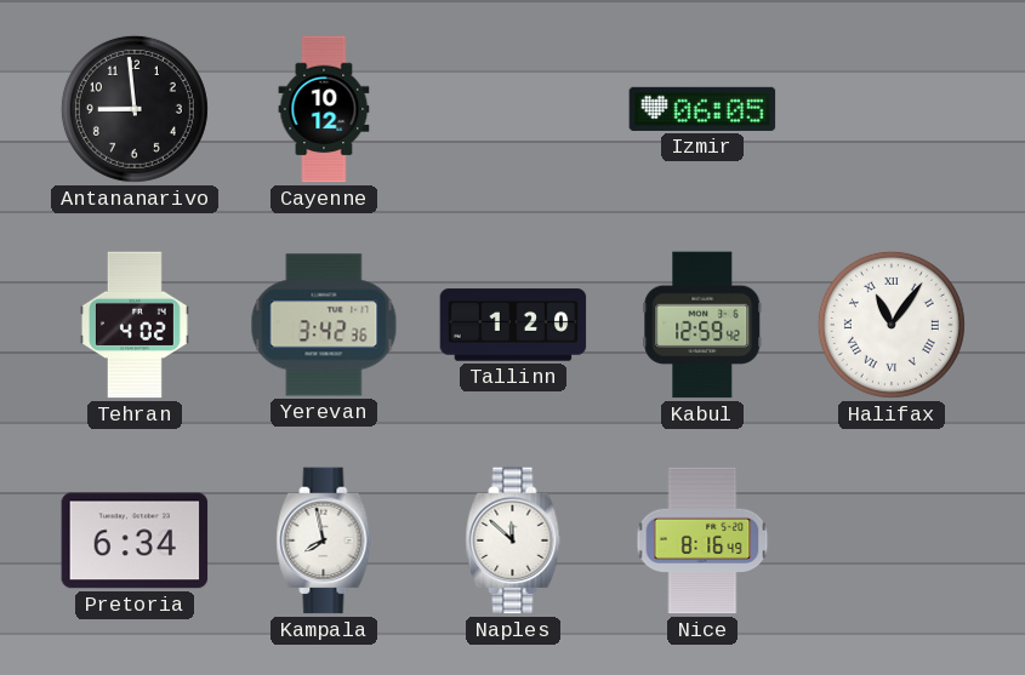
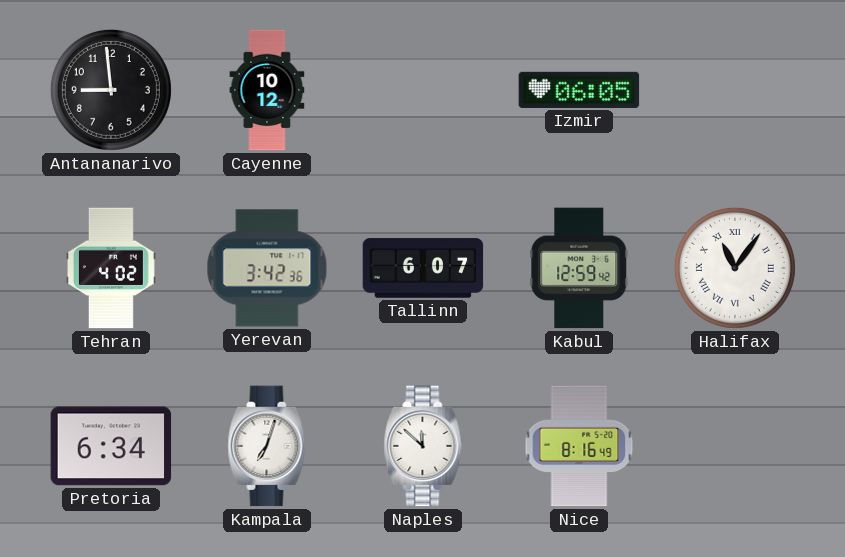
Tallinn: 1:20 -> 6:07 (423, 268)
Kampala: 7:58 -> 7:03 (267, 446)
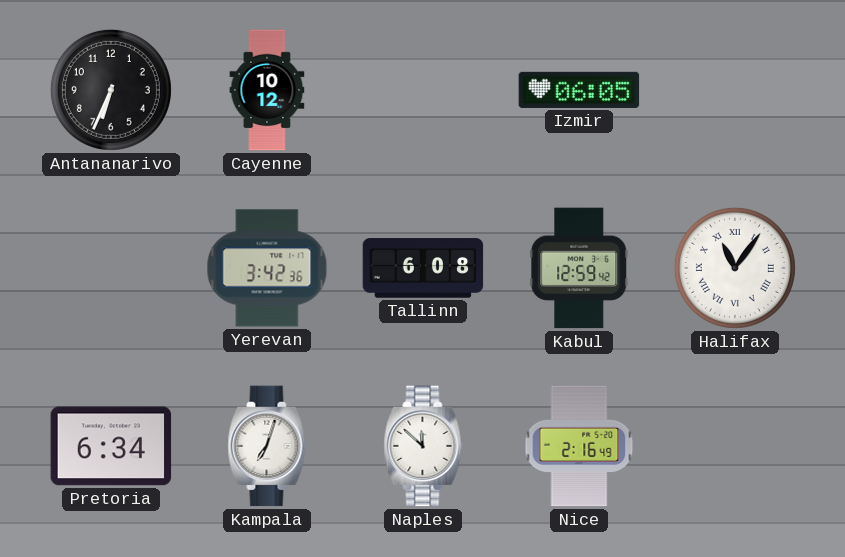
Antananarivo: 8:59 -> 6:34 (111, 90)
Tehran: 4:02 -> none (111, 268)
Tallinn: 6:07 -> 6:08 (423, 268)
Nice: 8:16 -> 2:16 (579, 446)
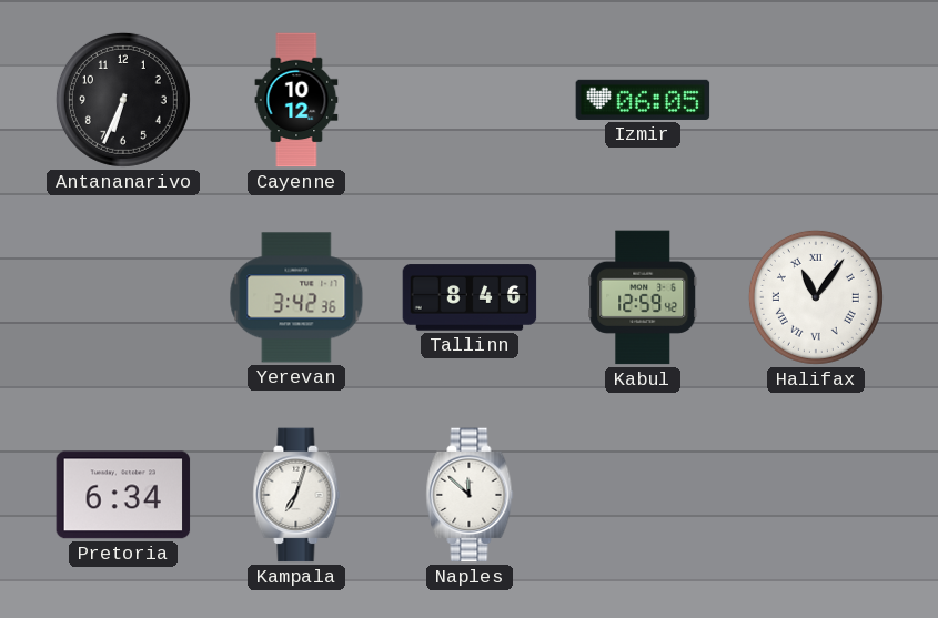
Tallinn: 6:08 -> 8:46 (470, 297)
Nice: 2:16 -> none (579, 446)
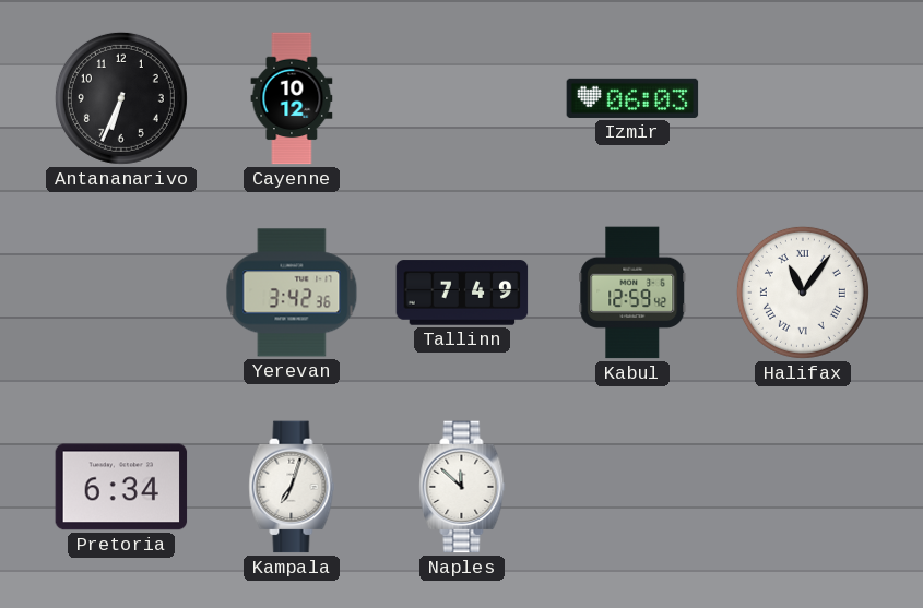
Izmir: 06:05 -> 06:03 (632, 98)
Tallinn: 8:46 -> 7:49 (462, 293)
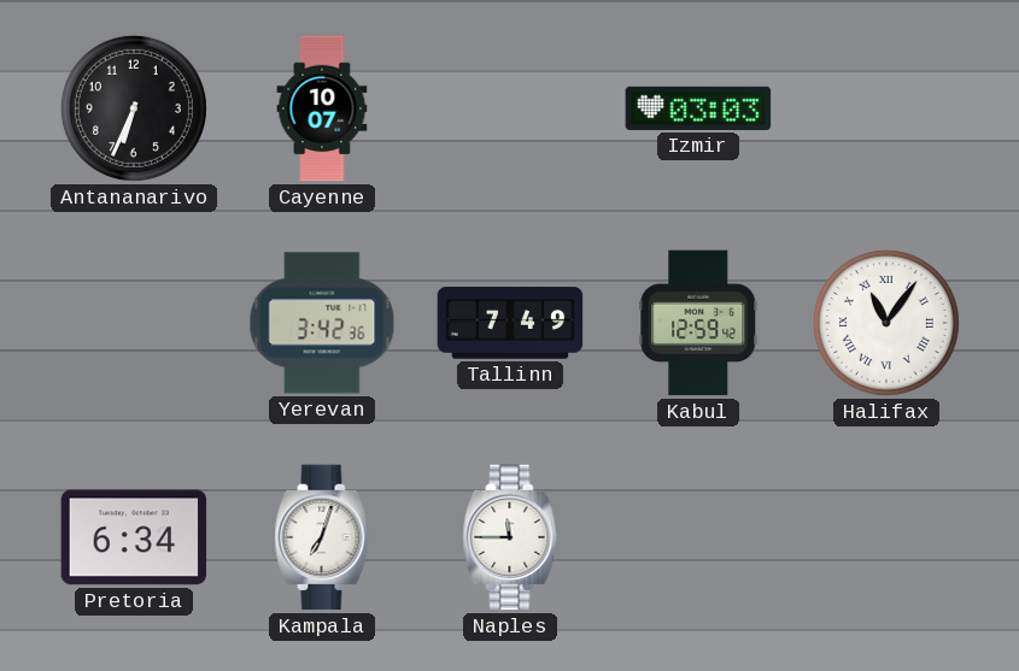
Cayenne: 10:12 -> 10:07 (322, 108)
Izmir: 06:03 -> 03:03 (698, 108)
Naples: 11:52 -> 11:45 (510, 537)
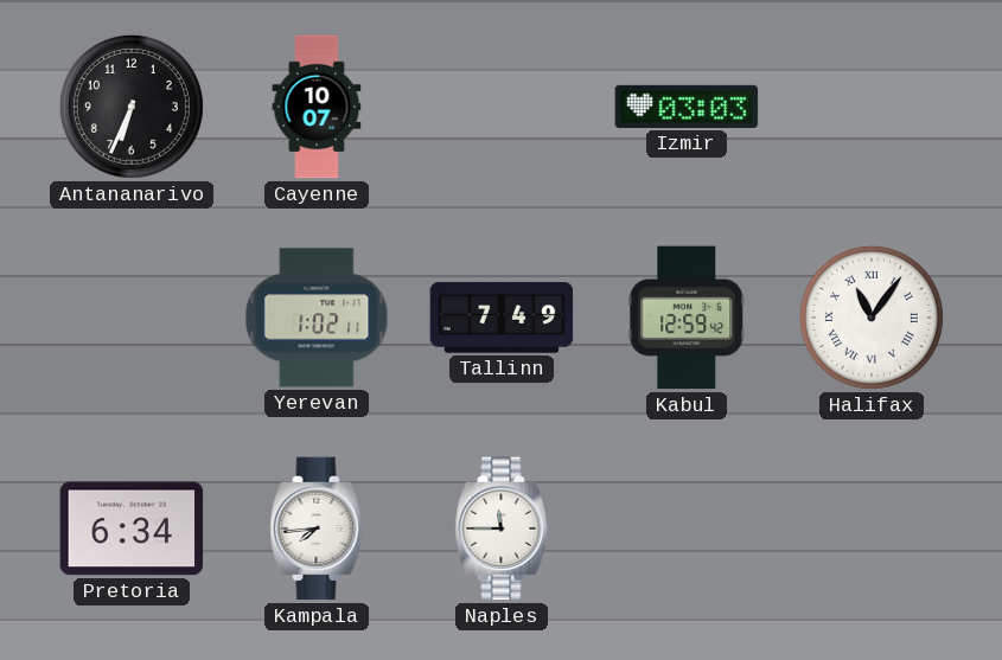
Yerevan: 3:42 -> 1:02 (317, 318)
Kampala: 7:03 -> 7:44 (317, 528)
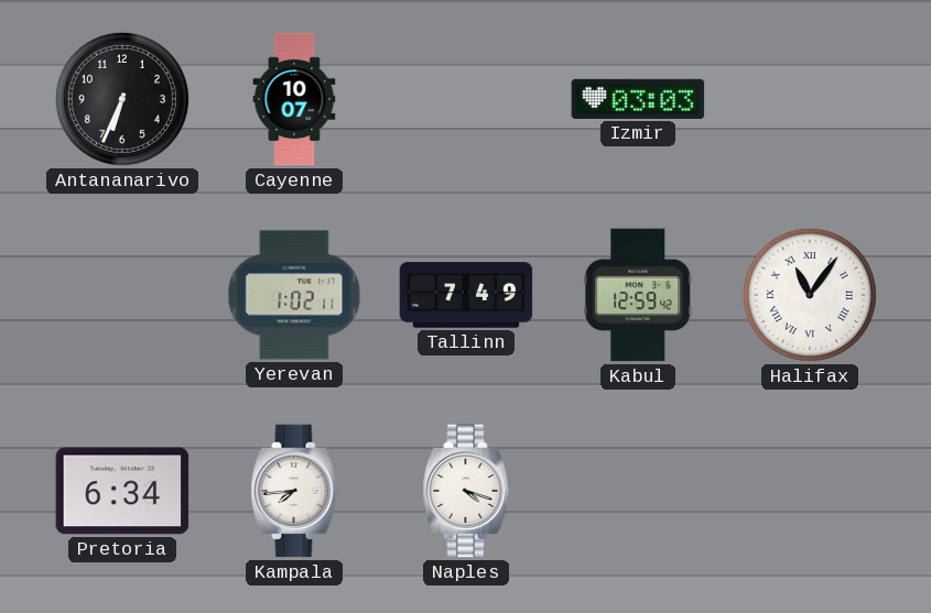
Naples: 11:45 -> 4:18 (466, 491)
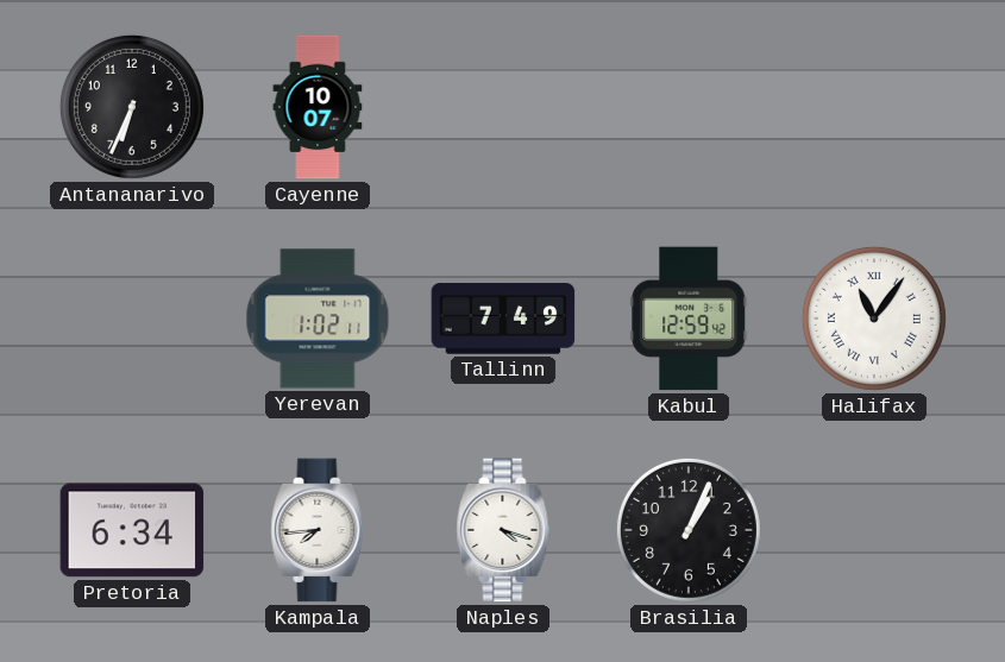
Izmir: 03:03 -> none (638, 99)
Brasilia: none -> 1:04 (689, 530)
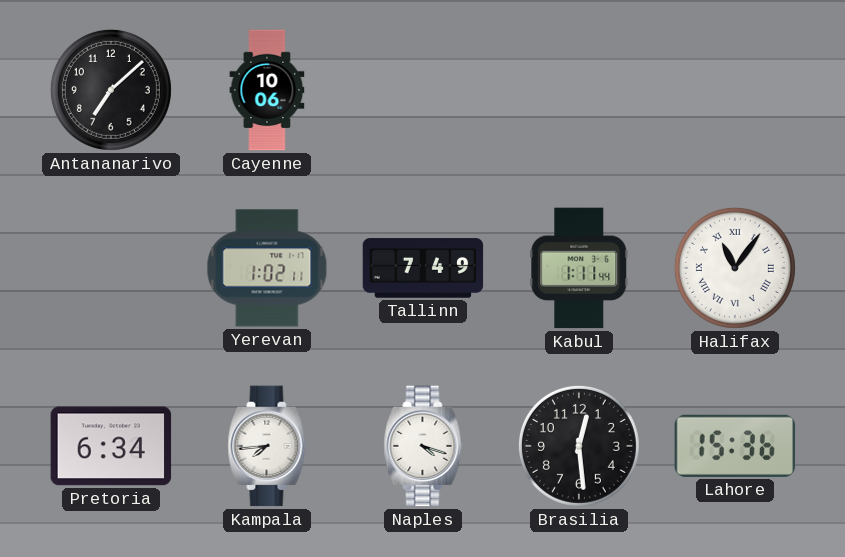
Antananarivo: 6:34 -> 7:08 (111, 90)
Cayenne: 10:07 -> 10:06 (267, 90)
Kabul: 12:59 -> 1:11 (579, 268)
Brasilia: 1:04 -> 12:29 (579, 446)
Lahore: none -> 15:36 (735, 446)
